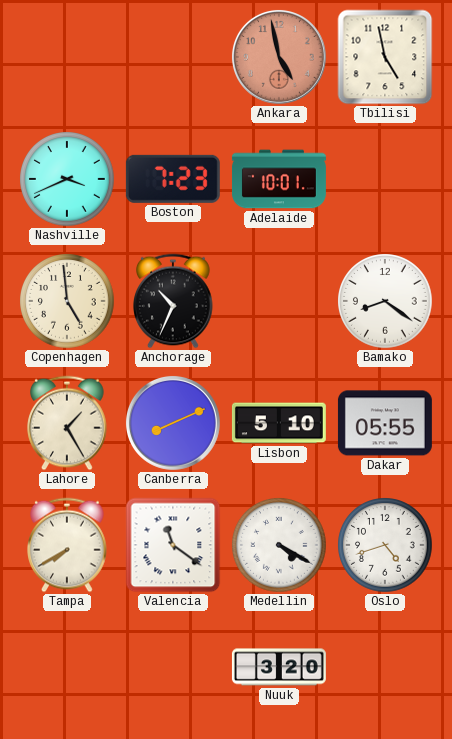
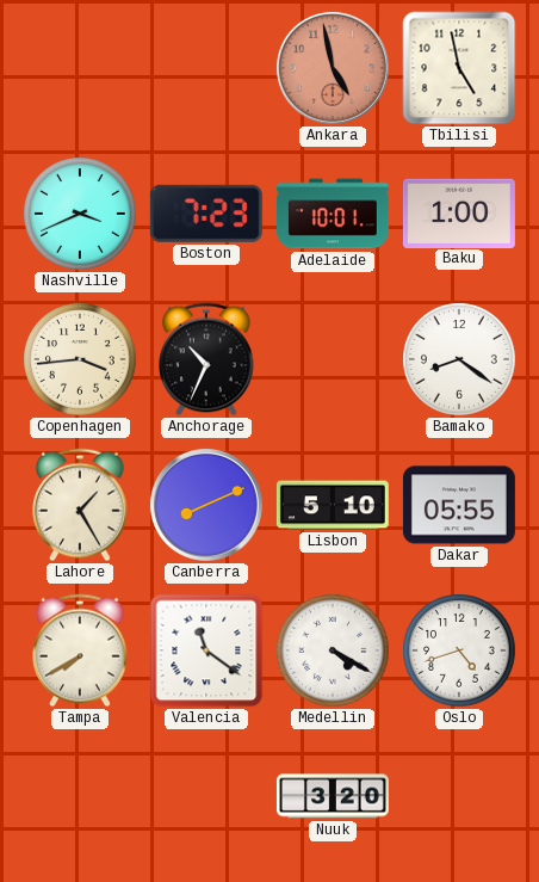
Baku: none -> 1:00 (459, 212)
Copenhagen: 4:59 -> 3:44 (80, 359)
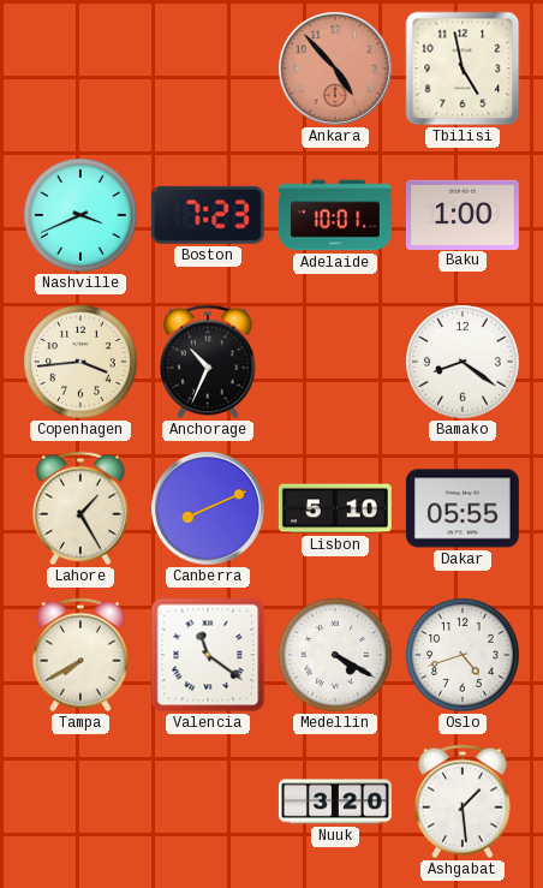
Ankara: 4:58 -> 4:53 (335, 68)
Ashgabat: none -> 1:29 (464, 801)
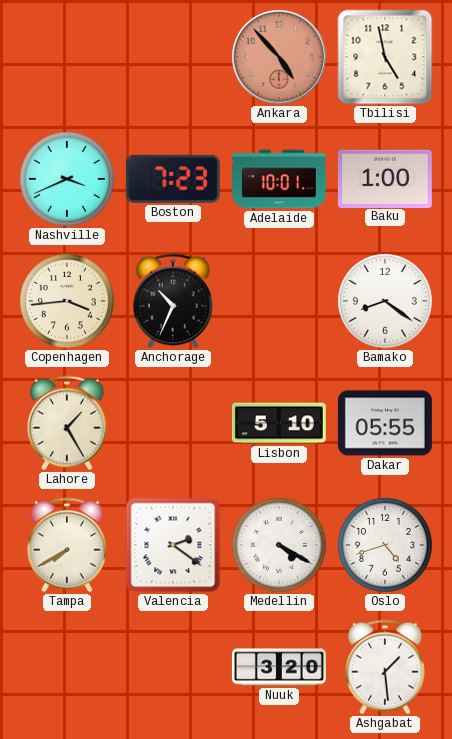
Canberra: 8:11 -> none (208, 508)
Valencia: 11:21 -> 2:21 (173, 545)
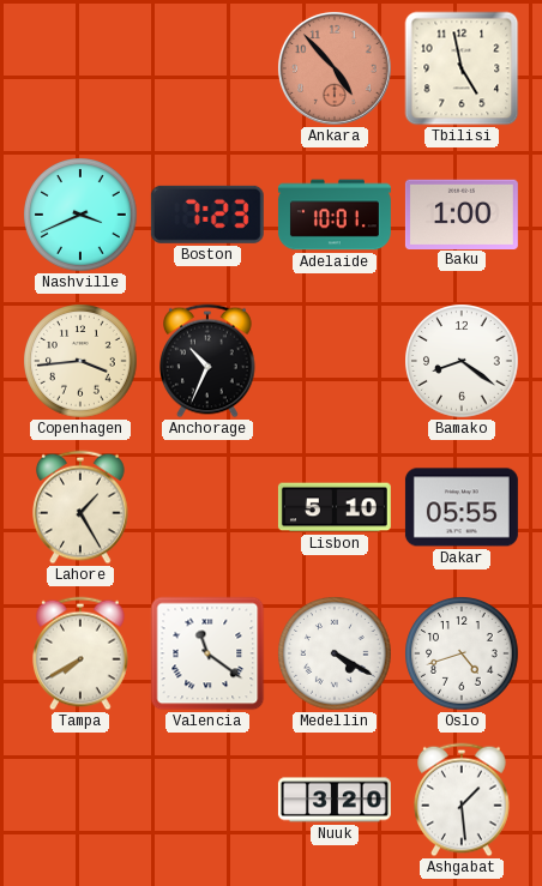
Valencia: 2:21 -> 11:21 (207, 653)
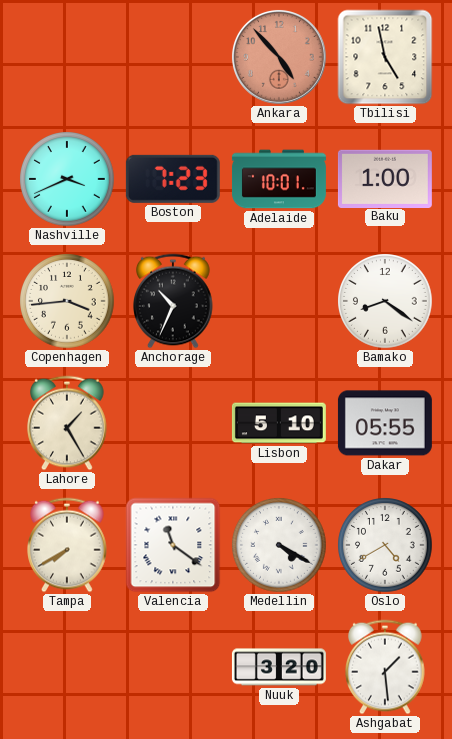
Oslo: 4:42 -> 4:40 (385, 545)
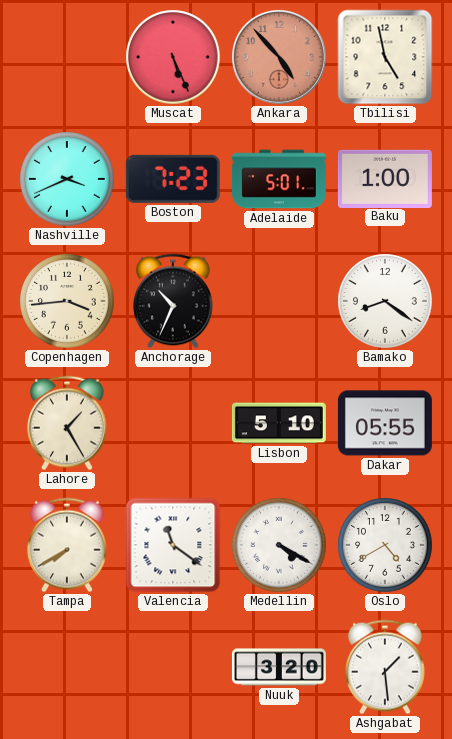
Muscat: none -> 5:26 (173, 57)
Adelaide: 10:01 -> 5:01 (279, 179)
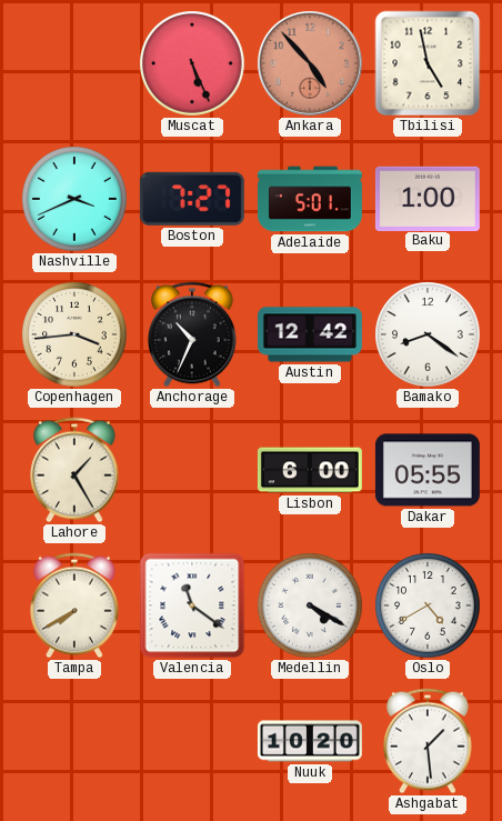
Boston: 7:23 -> 7:27 (192, 199)
Austin: none -> 12:42 (310, 334)
Lisbon: 5:10 -> 6:00 (310, 470)
Nuuk: 3:20 -> 10:20 (310, 741)
